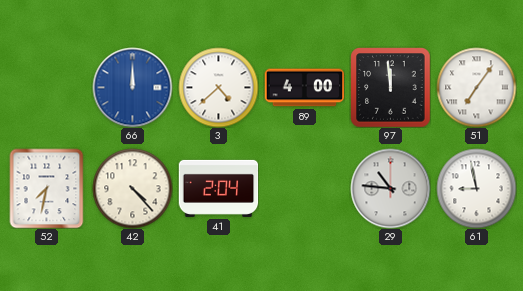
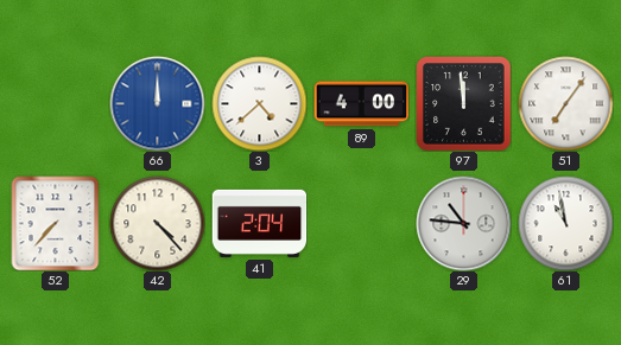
52: 7:32 -> 7:37 (56, 223)
61: 8:58 -> 10:58 (565, 223)
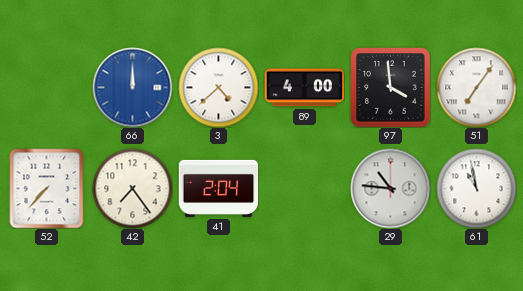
97: 11:59 -> 3:59 (390, 87)
42: 4:23 -> 7:24 (132, 188)
